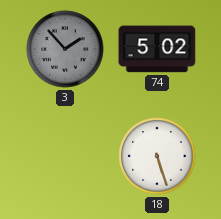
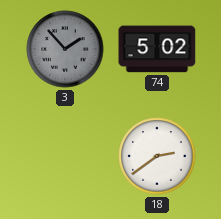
18: 5:27 -> 2:39 (157, 156)
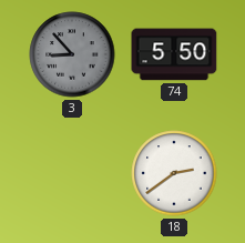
3: 1:53 -> 8:53 (72, 54)
74: 5:02 -> 5:50 (174, 54)
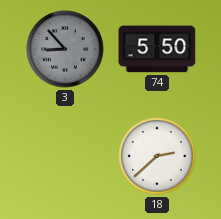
18: 2:39 -> 2:38 (157, 156)
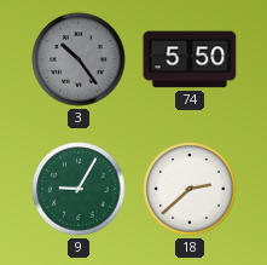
3: 8:53 -> 10:24 (79, 59)
9: none -> 9:05 (79, 189)
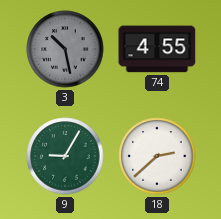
3: 10:24 -> 10:28 (65, 49)
74: 5:50 -> 4:55 (157, 49)
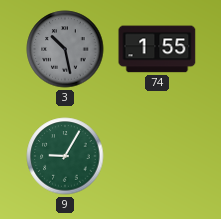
74: 4:55 -> 1:55 (157, 49)
18: 2:38 -> none (157, 156)
